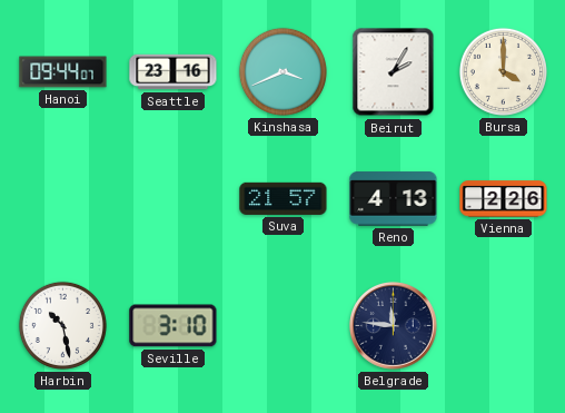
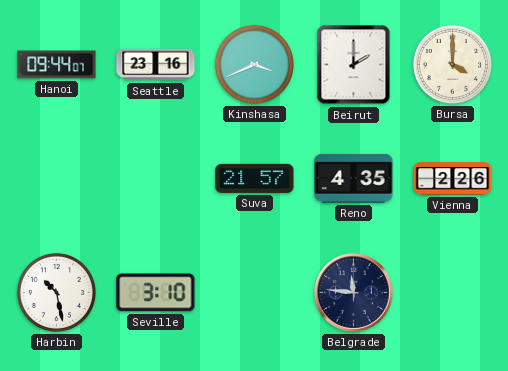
Beirut: 2:05 -> 2:00 (354, 65)
Reno: 4:13 -> 4:35 (354, 179)
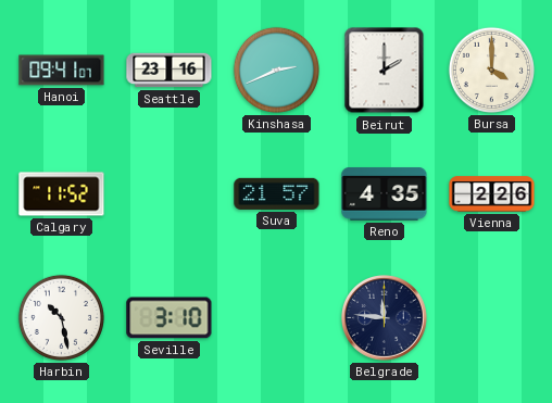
Hanoi: 09:44 -> 09:41 (62, 71)
Kinshasa: 3:41 -> 2:41 (276, 70)
Calgary: none -> 11:52 (62, 194)
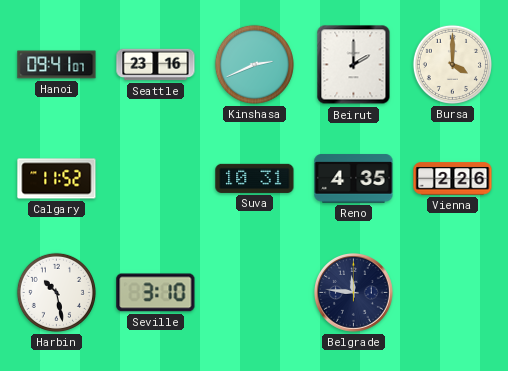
Suva: 21:57 -> 10:31 (255, 178)
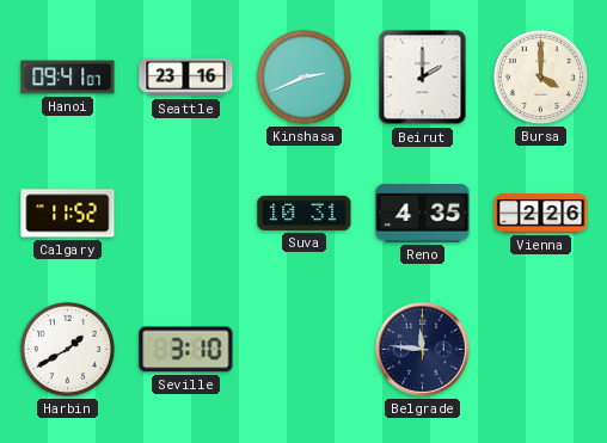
Harbin: 10:28 -> 1:40 (67, 349)
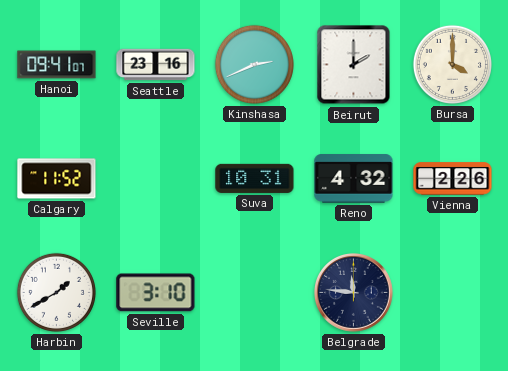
Reno: 4:35 -> 4:32 (354, 179)
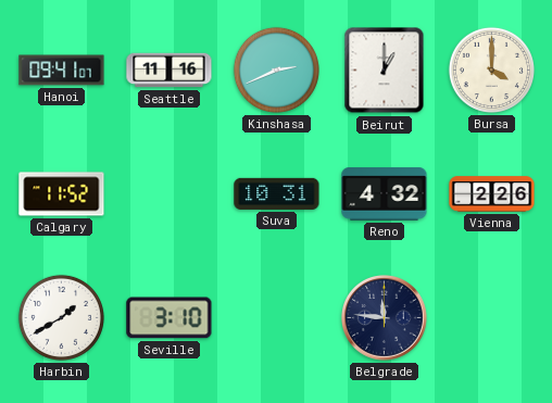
Seattle: 23:16 -> 11:16 (170, 71)
Beirut: 2:00 -> 1:00 (385, 71)
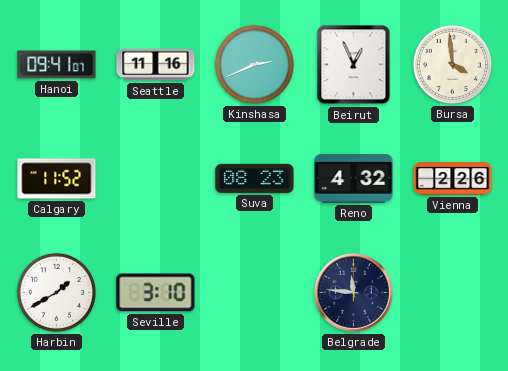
Beirut: 1:00 -> 12:56 (354, 65)
Bursa: 4:00 -> 3:59 (452, 64)
Suva: 10:31 -> 08:23 (255, 178)
